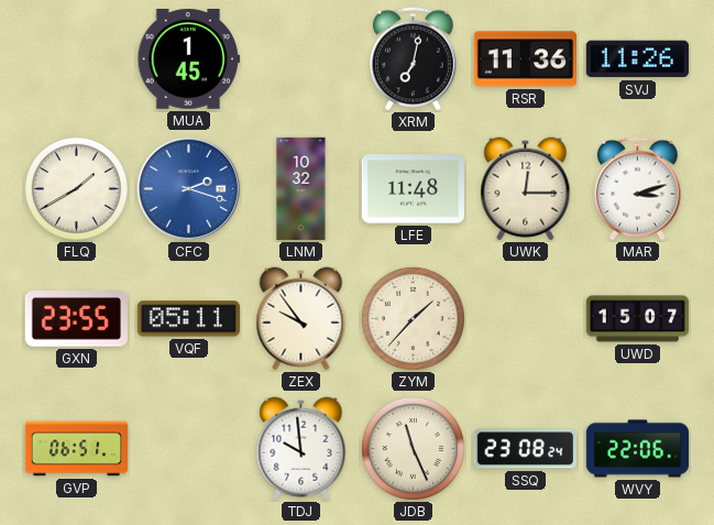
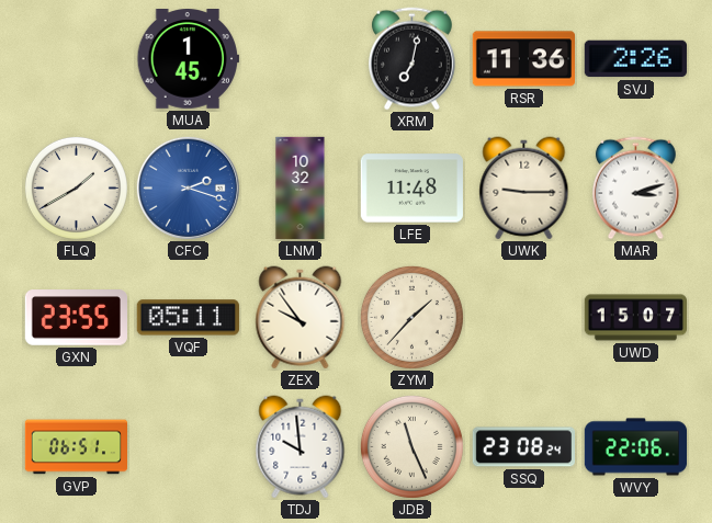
SVJ: 11:26 -> 2:26 (635, 59)
UWK: 12:15 -> 9:15 (524, 189)
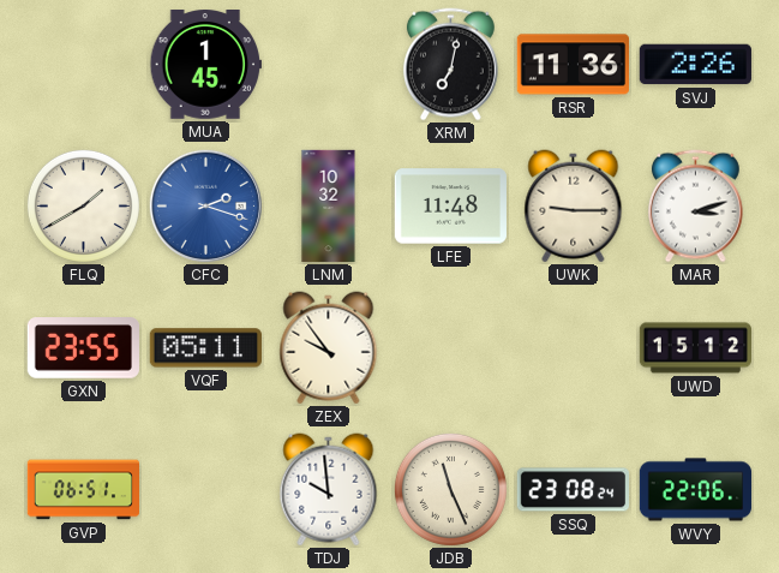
ZYM: 1:37 -> none (411, 317)
UWD: 15:07 -> 15:12 (696, 348)
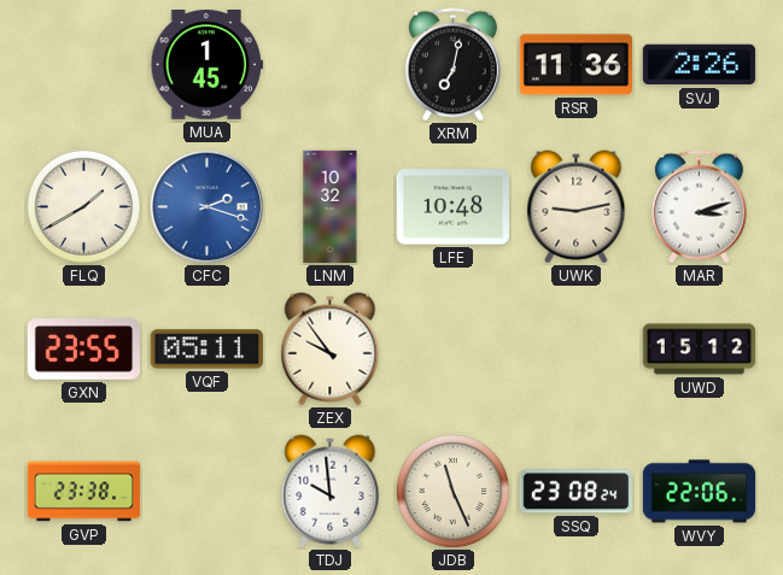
LFE: 11:48 -> 10:48 (452, 207)
UWK: 9:15 -> 9:13 (577, 207)
GVP: 06:51 -> 23:38 (84, 492)
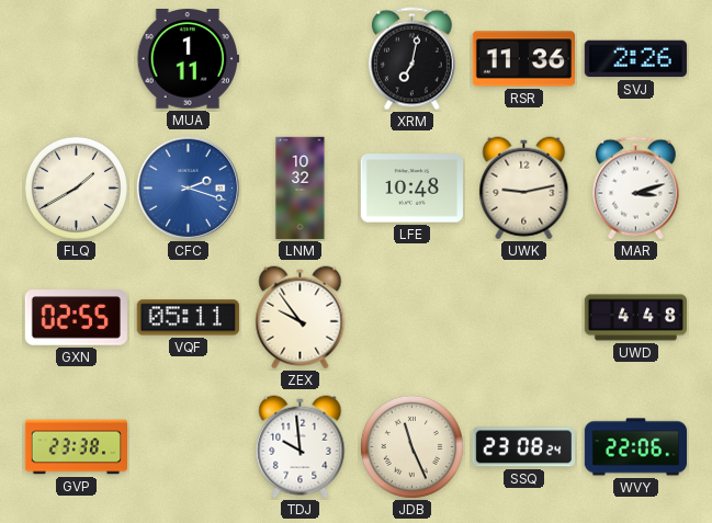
MUA: 1:45 -> 1:11 (188, 59)
GXN: 23:55 -> 02:55 (76, 318)
UWD: 15:12 -> 4:48 (636, 318)
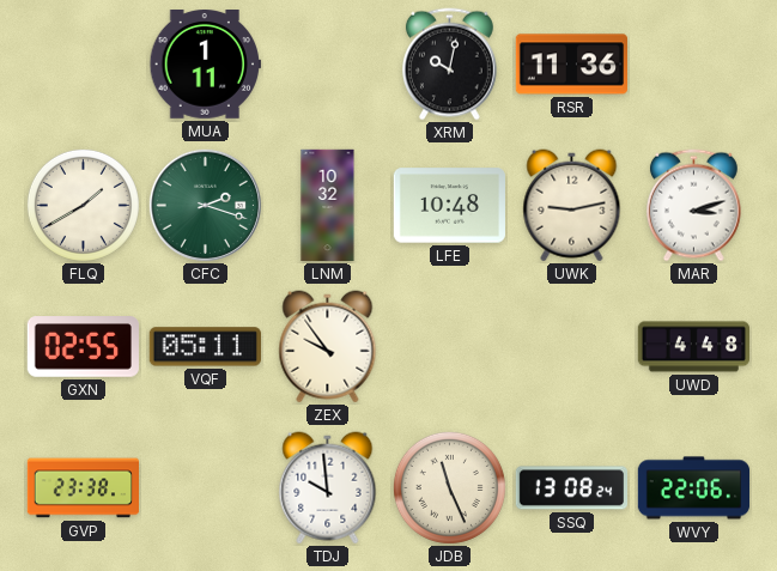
XRM: 7:02 -> 10:02 (450, 65)
SVJ: 2:26 -> none (635, 59)
CFC dial: blue -> green (205, 205)
SSQ: 23:08 -> 13:08 (571, 488)
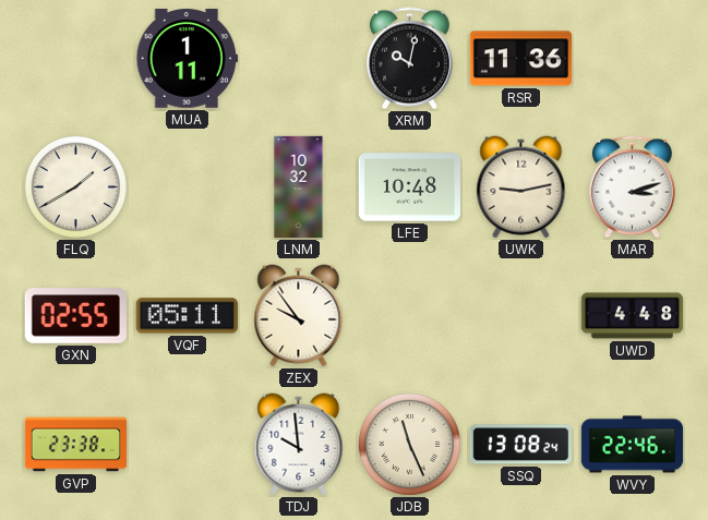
CFC: 2:18 -> none (205, 205)
WVY: 22:06 -> 22:46 (633, 445)
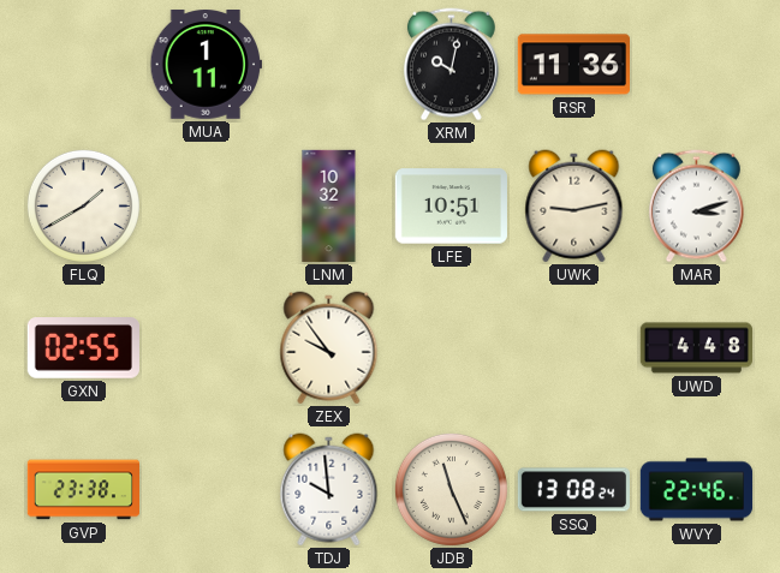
LFE: 10:48 -> 10:51 (451, 207)
VQF: 05:11 -> none (187, 316)
